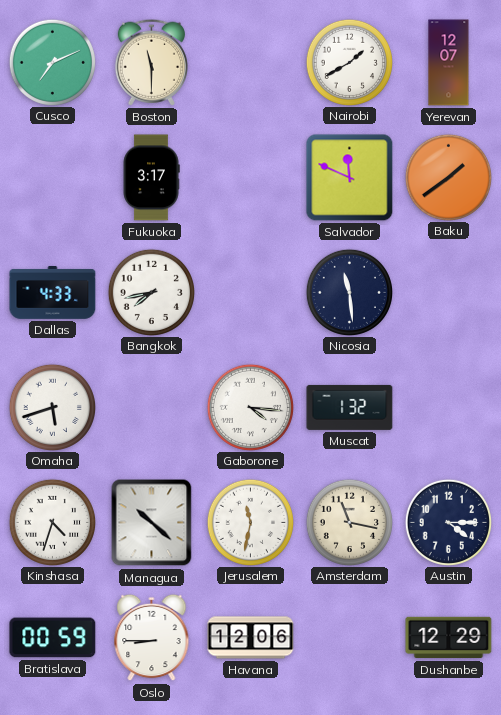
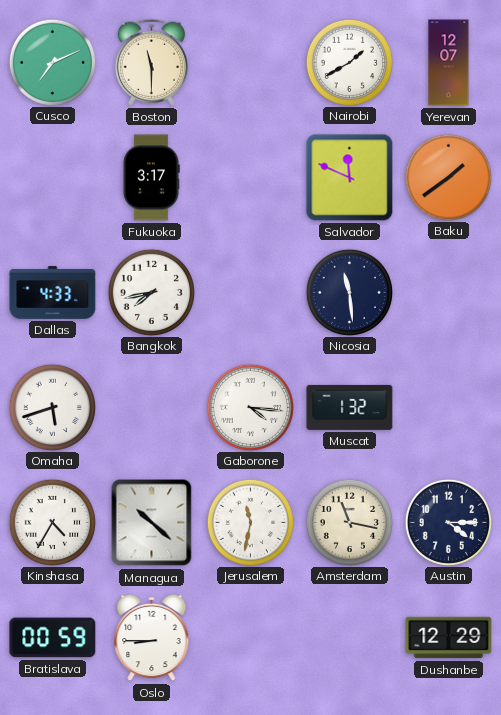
Kinshasa: 4:33 -> 4:35 (52, 522)
Havana: 12:06 -> none (251, 638)
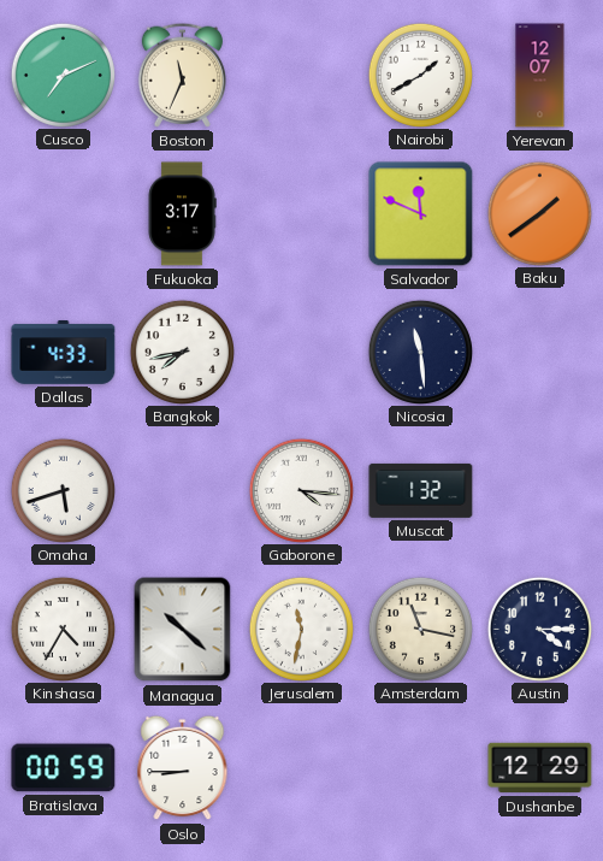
Boston: 11:30 -> 11:34 (182, 75)
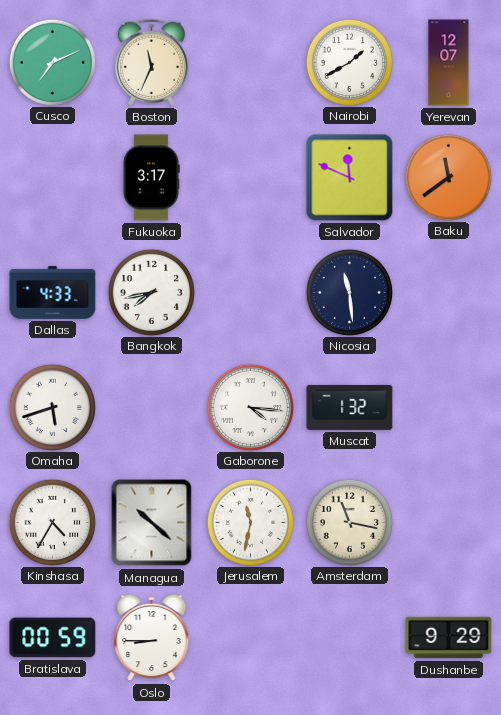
Baku: 1:39 -> 11:39 (448, 177)
Austin: 4:15 -> none (539, 629)
Dushanbe: 12:29 -> 9:29 (449, 638)
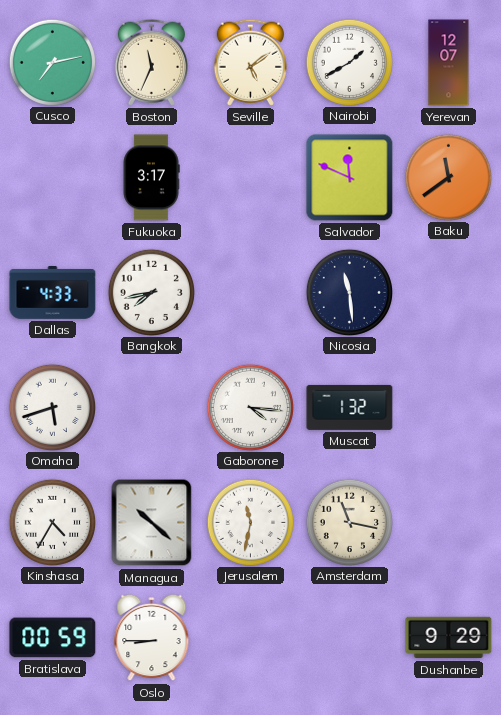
Cusco: 7:11 -> 7:13 (52, 62)
Seville: none -> 5:09 (250, 62)
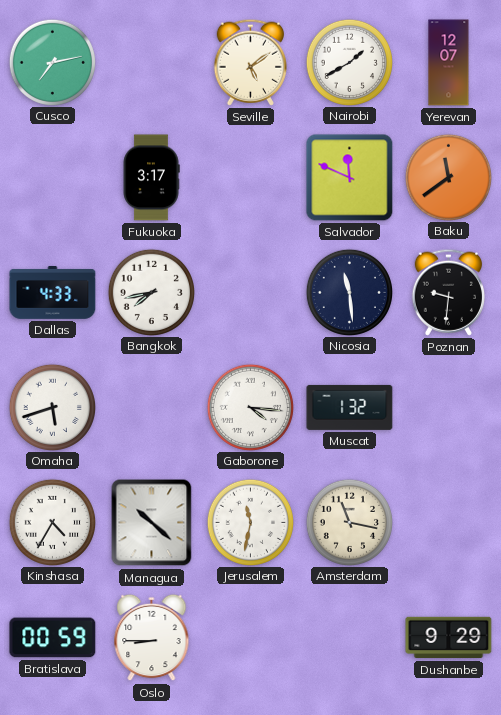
Boston: 11:34 -> none (151, 62)
Poznan: none -> 9:31 (448, 292)
